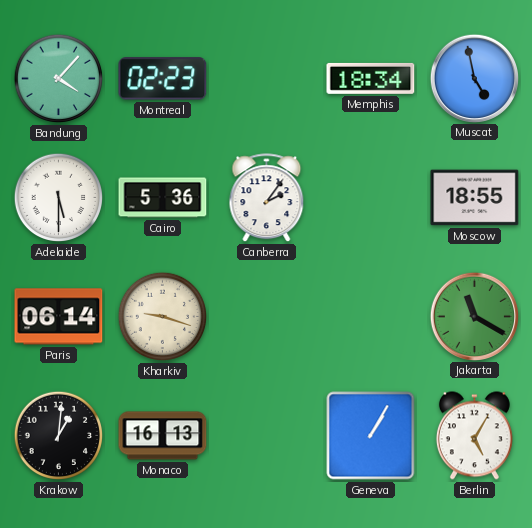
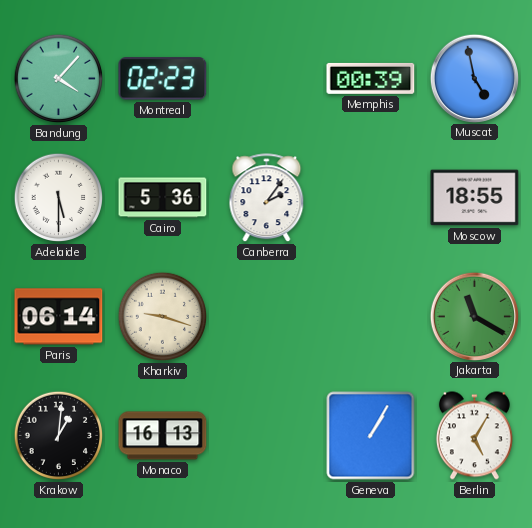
Memphis: 18:34 -> 00:39 (371, 78)
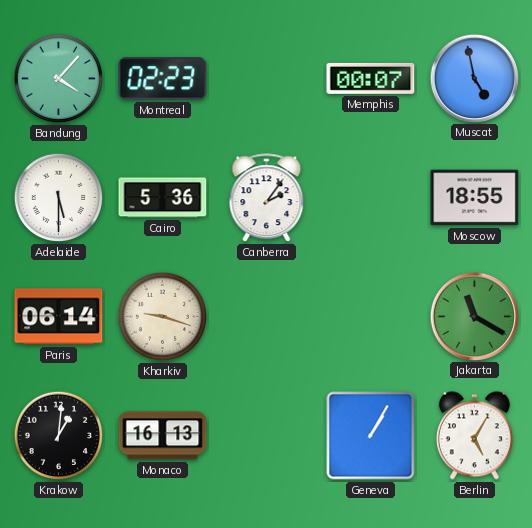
Memphis: 00:39 -> 00:07 (371, 78)
